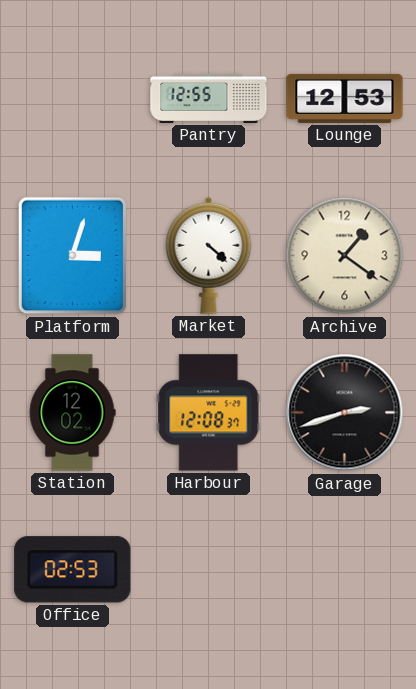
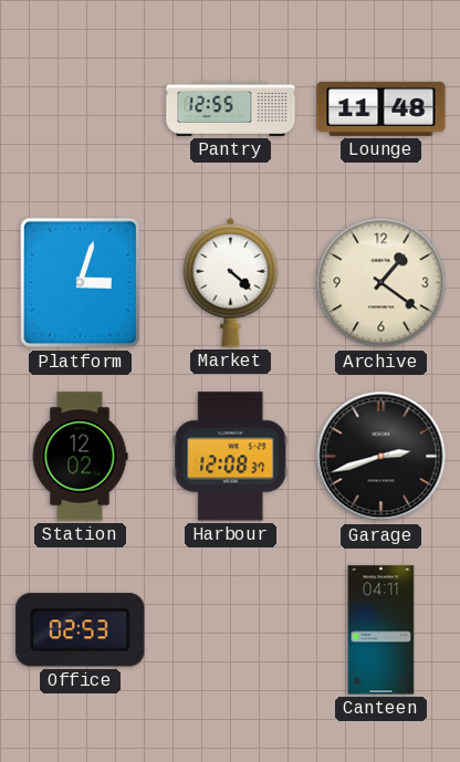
Lounge: 12:53 -> 11:48 (381, 108)
Canteen: none -> 04:11 (381, 630)
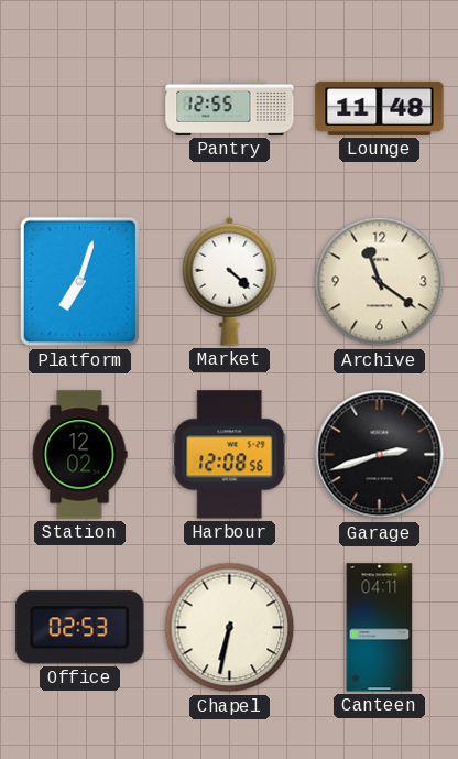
Platform: 3:03 -> 7:03 (80, 282)
Archive: 1:21 -> 11:21 (380, 282)
Harbour: 12:08:37 -> 12:08:56 (230, 455)
Chapel: none -> 6:32 (230, 628)
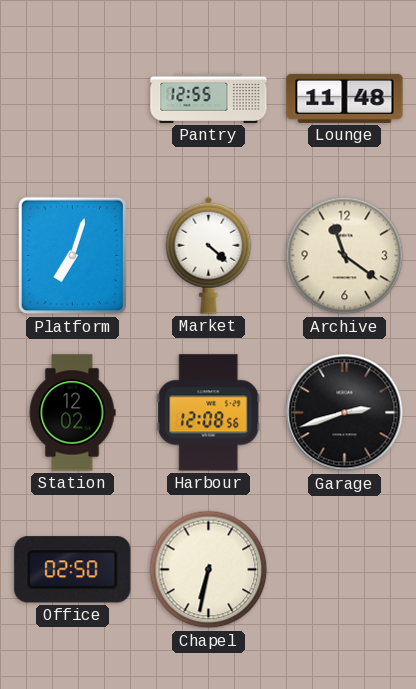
Office: 02:53 -> 02:50 (73, 570)
Canteen: 04:11 -> none (380, 628)
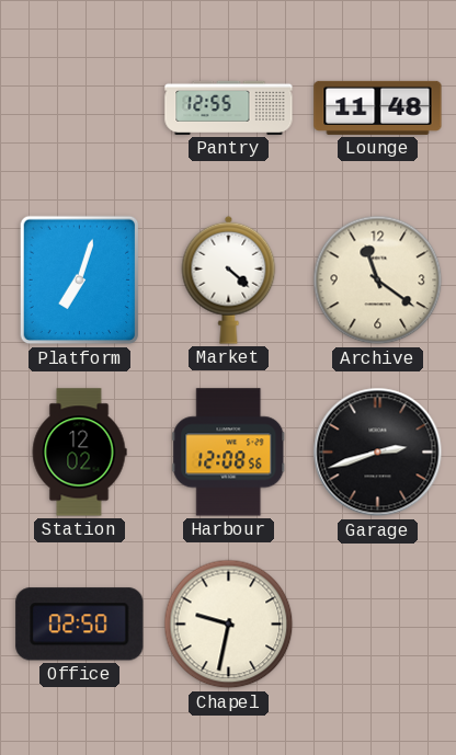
Chapel: 6:32 -> 9:32 (229, 625)
